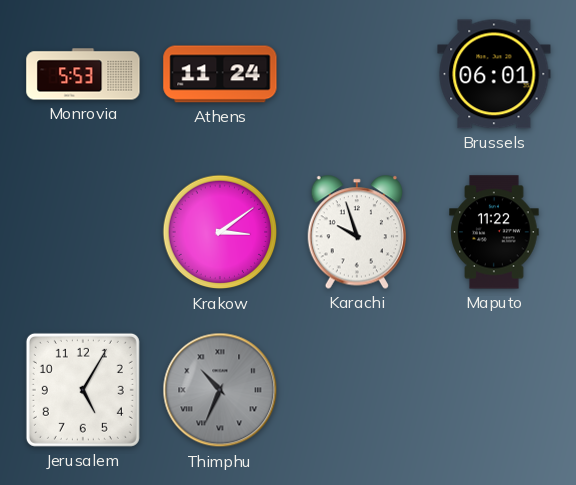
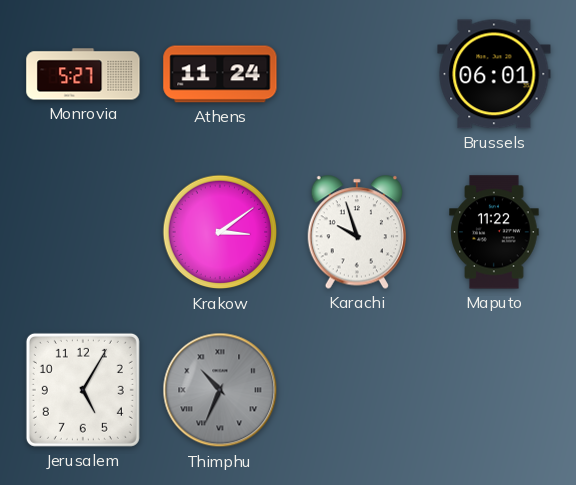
Monrovia: 5:53 -> 5:27 (83, 74)
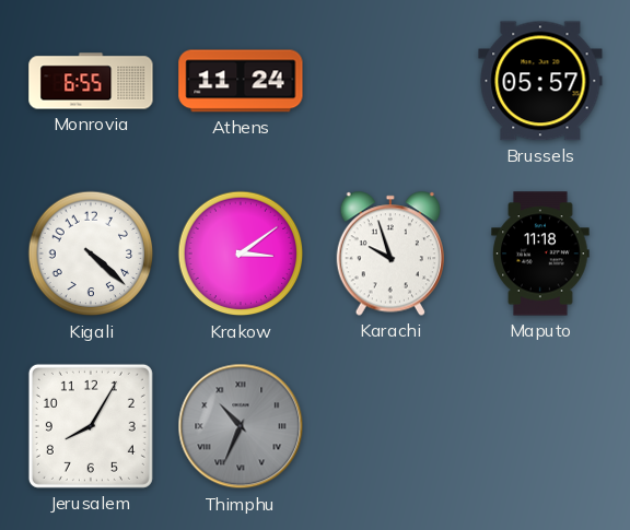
Monrovia: 5:27 -> 6:55 (91, 81)
Brussels: 06:01 -> 05:57 (540, 81)
Kigali: none -> 4:22 (91, 254)
Maputo: 11:22 -> 11:18 (540, 254)
Jerusalem: 5:05 -> 8:05 (91, 426)
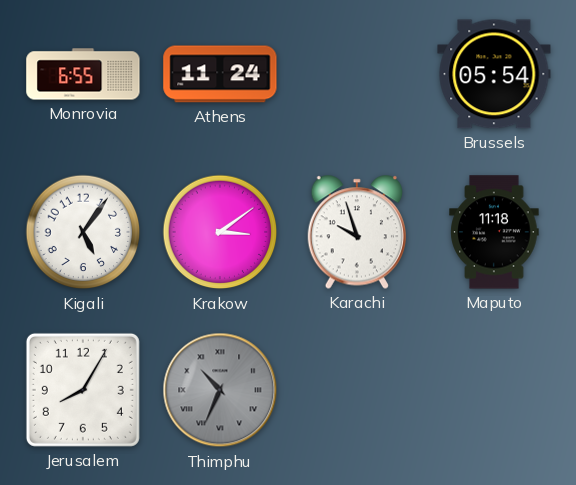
Brussels: 05:57 -> 05:54 (494, 74)
Kigali: 4:22 -> 5:06 (83, 232)
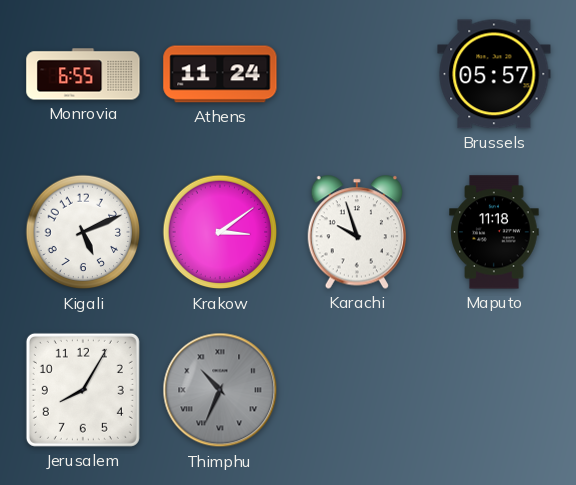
Brussels: 05:54 -> 05:57 (494, 74)
Kigali: 5:06 -> 5:11 (83, 232)
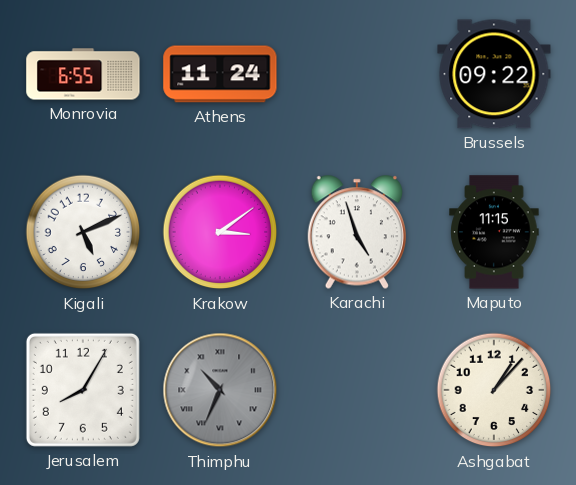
Brussels: 05:57 -> 09:22 (494, 74)
Karachi: 9:57 -> 4:57 (356, 232)
Maputo: 11:18 -> 11:15 (494, 232)
Ashgabat: none -> 1:07 (494, 390)
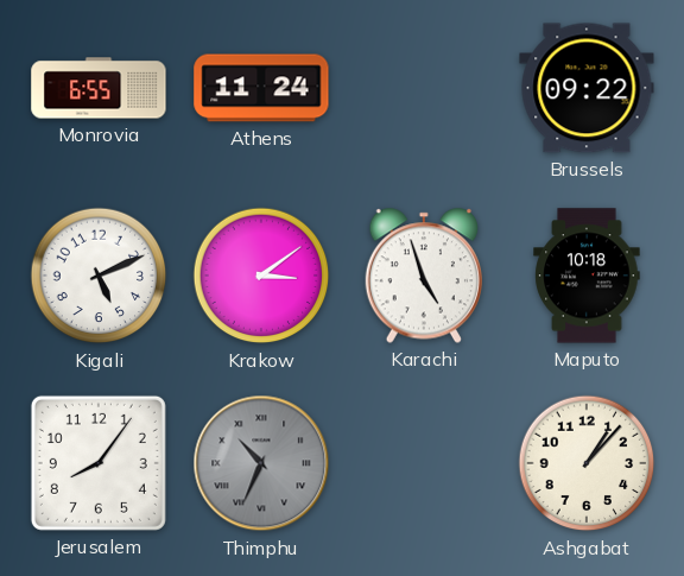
Maputo: 11:15 -> 10:18 (587, 276)
Jerusalem: 8:05 -> 8:06 (99, 463)
